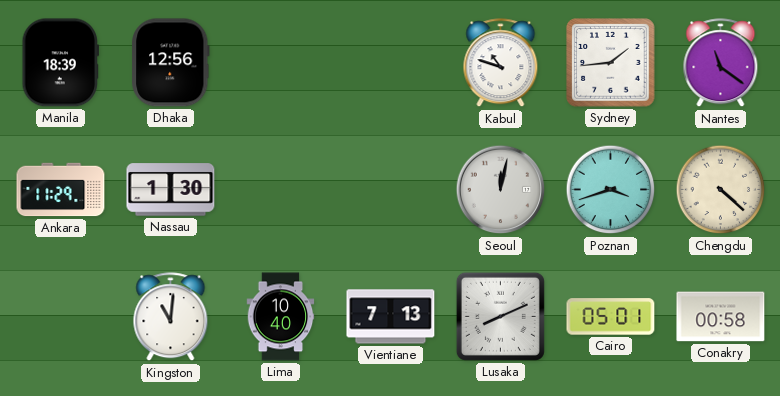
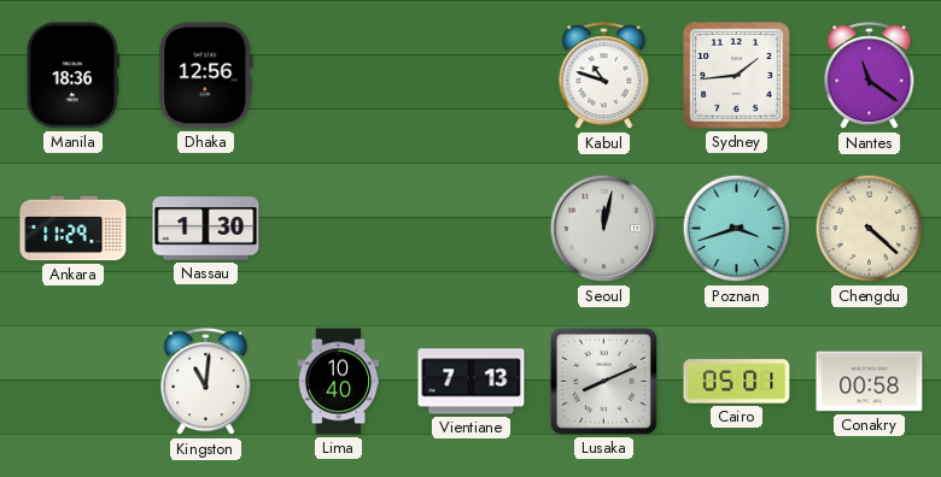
Manila: 18:39 -> 18:36 (72, 76)
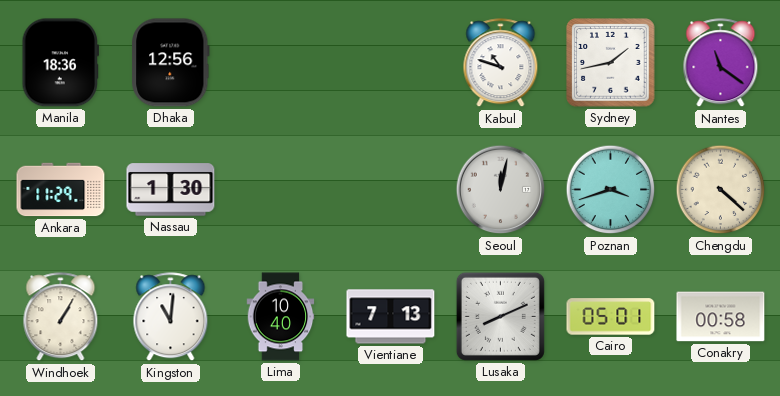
Sydney: 1:44 -> 1:43 (611, 63)
Windhoek: none -> 1:05 (61, 317)
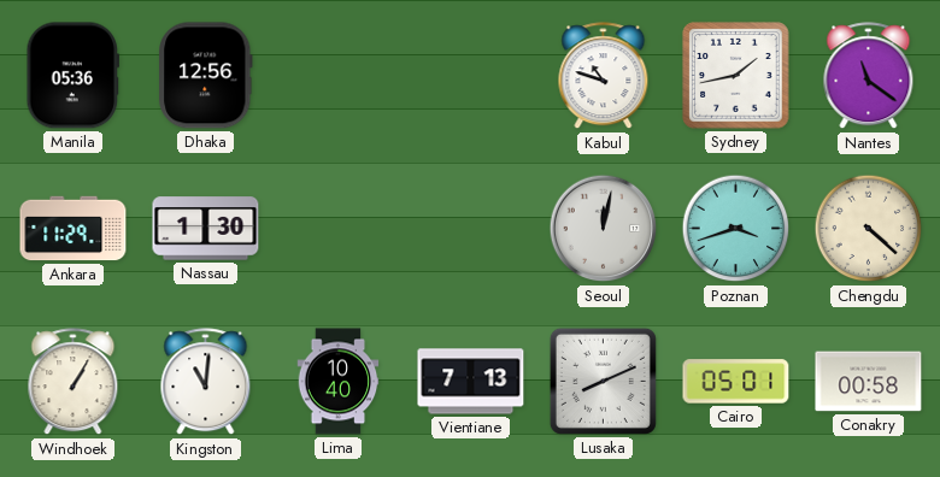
Manila: 18:36 -> 05:36 (72, 76)
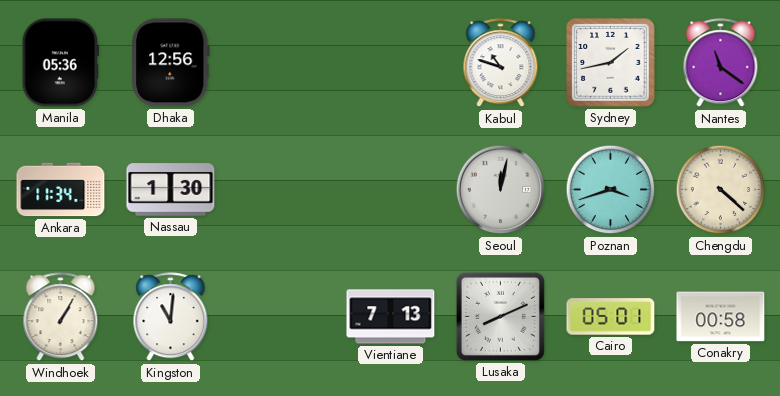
Ankara: 11:29 -> 11:34 (61, 190)
Lima: 10:40 -> none (339, 382)
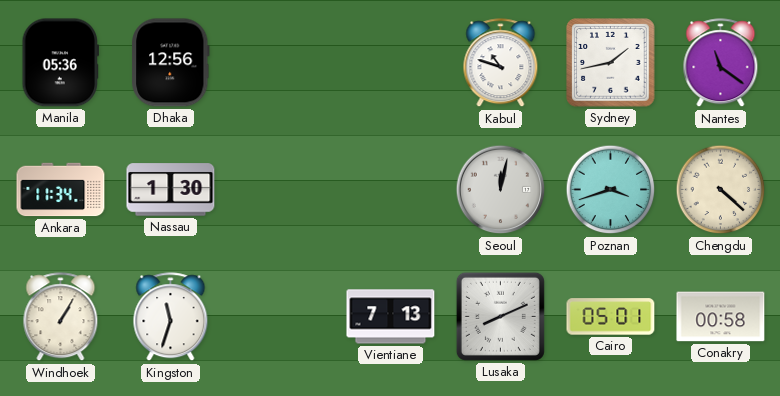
Kingston: 11:01 -> 11:33 (171, 317)
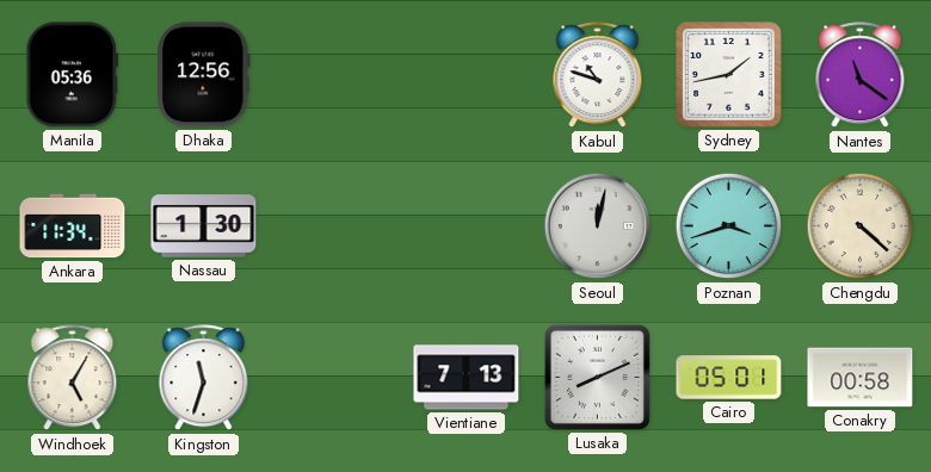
Windhoek: 1:05 -> 5:05 (73, 378)
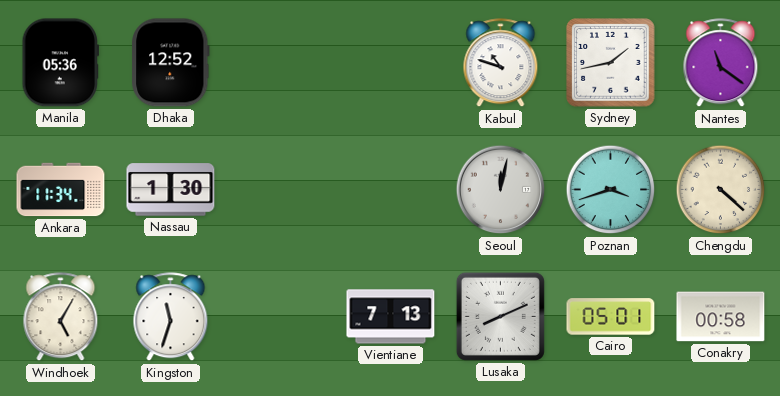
Dhaka: 12:56 -> 12:52 (171, 63)
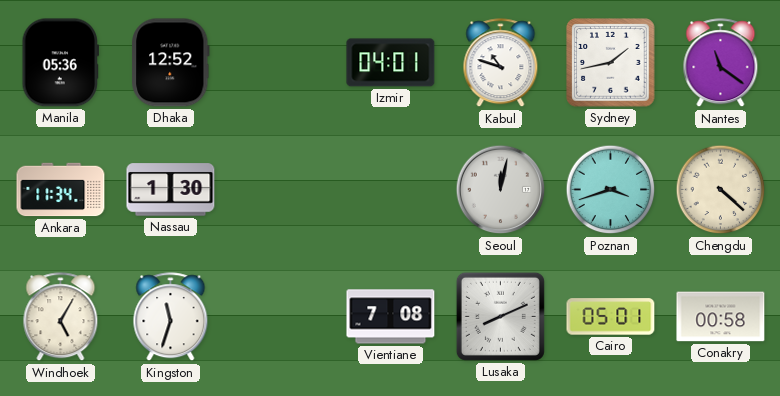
Izmir: none -> 04:01 (391, 63)
Vientiane: 7:13 -> 7:08 (391, 317)
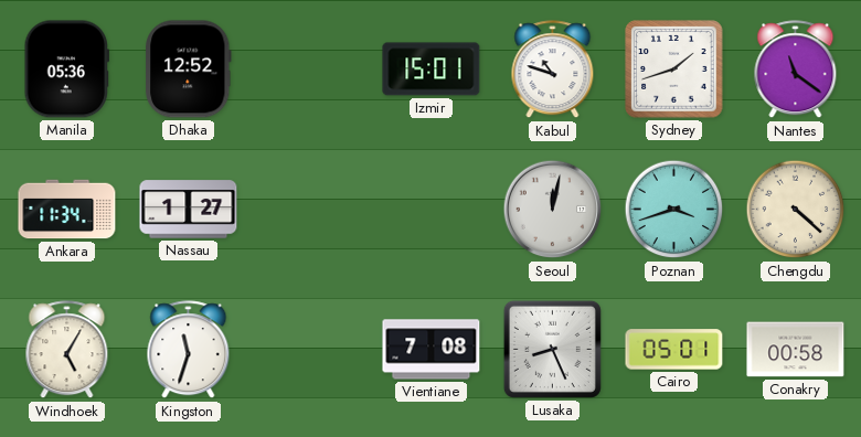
Izmir: 04:01 -> 15:01 (432, 70)
Sydney: 1:43 -> 1:42 (674, 70)
Nassau: 1:30 -> 1:27 (189, 210)
Lusaka: 8:11 -> 8:26 (552, 349)
